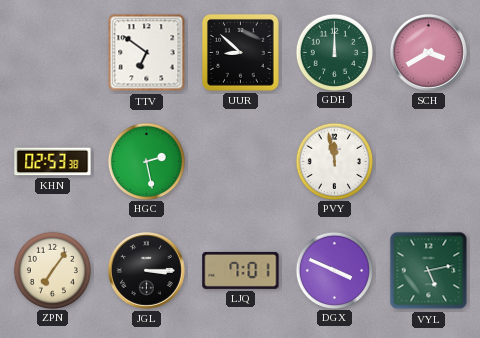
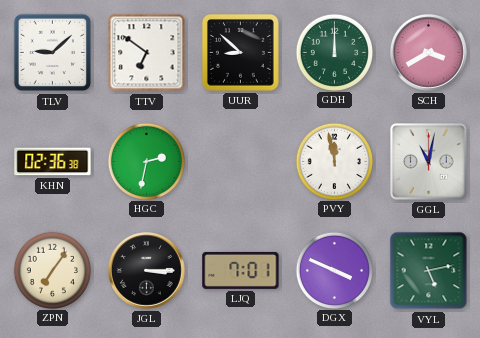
TLV: none -> 9:08 (53, 53)
KHN: 02:53 -> 02:36 (53, 162)
HGC: 2:28 -> 2:32 (146, 161)
GGL: none -> 11:02 (429, 162)
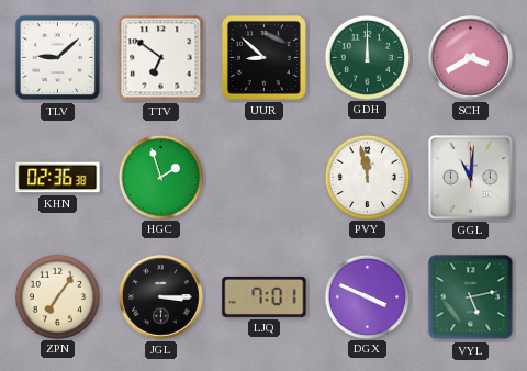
HGC: 2:32 -> 1:57 (160, 177)
GGL: 11:02 -> 11:01 (471, 178)
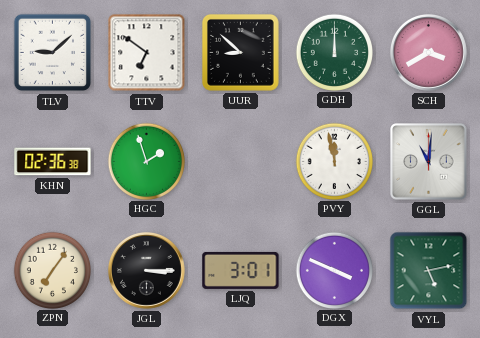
LJQ: 7:01 -> 3:01 (241, 270)
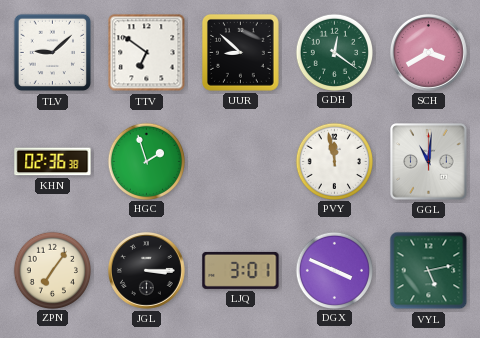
GDH: 12:00 -> 12:21 (334, 52)
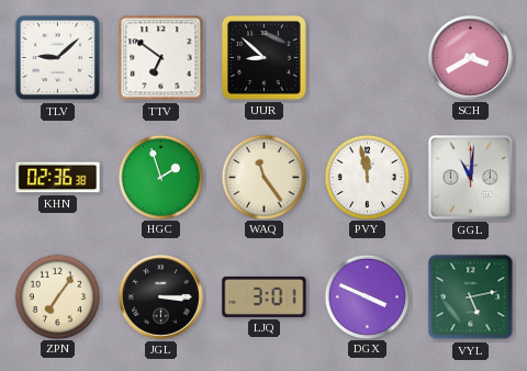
GDH: 12:21 -> none (334, 52)
WAQ: none -> 11:24 (263, 177)
